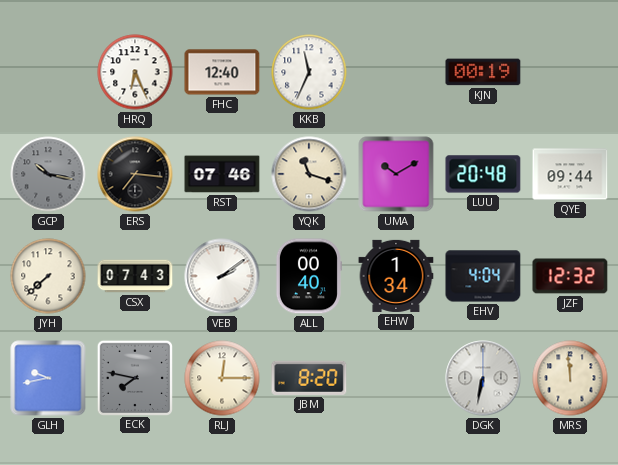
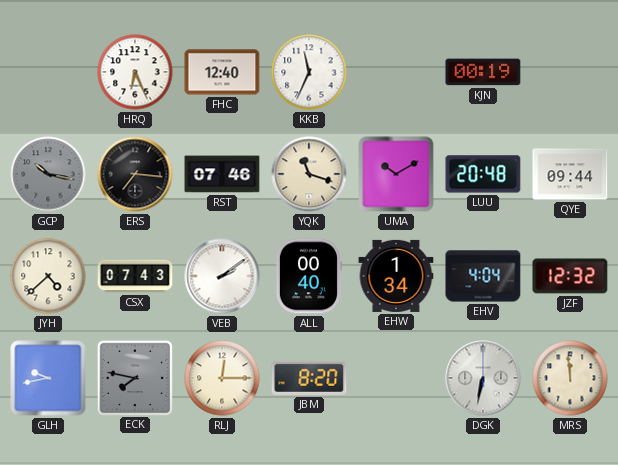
JYH: 7:38 -> 4:38 (48, 276)
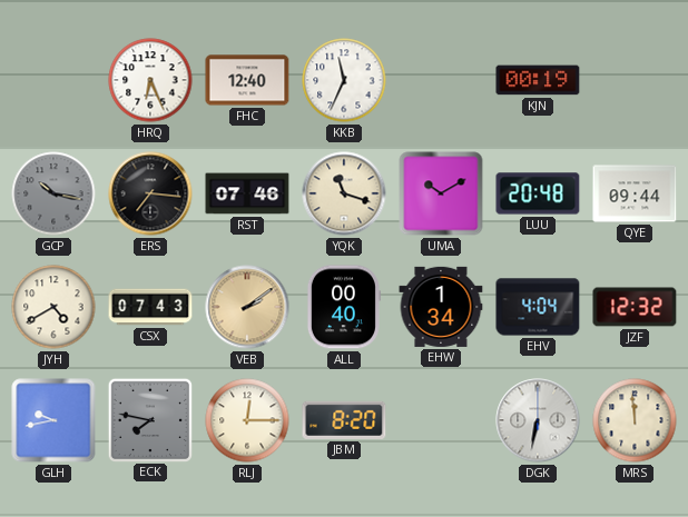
JYH: 4:38 -> 4:40 (53, 307)
VEB dial: white -> champagne (247, 307)
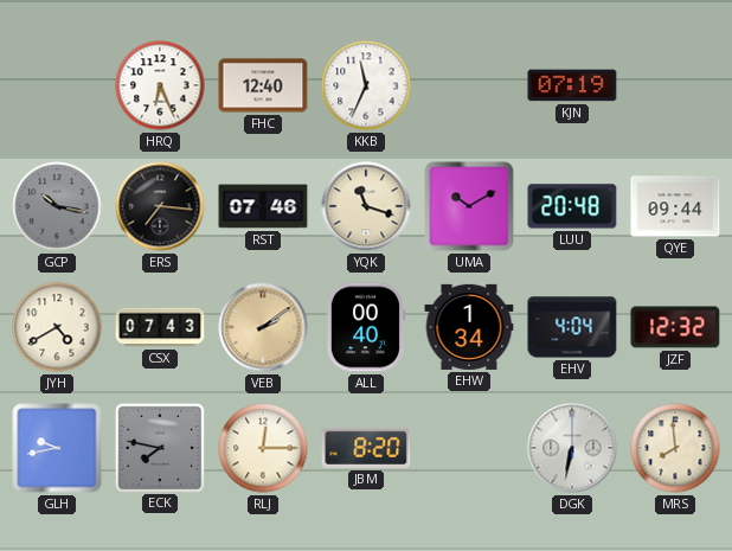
KJN: 00:19 -> 07:19 (572, 85)
MRS: 11:59 -> 7:59 (675, 448)
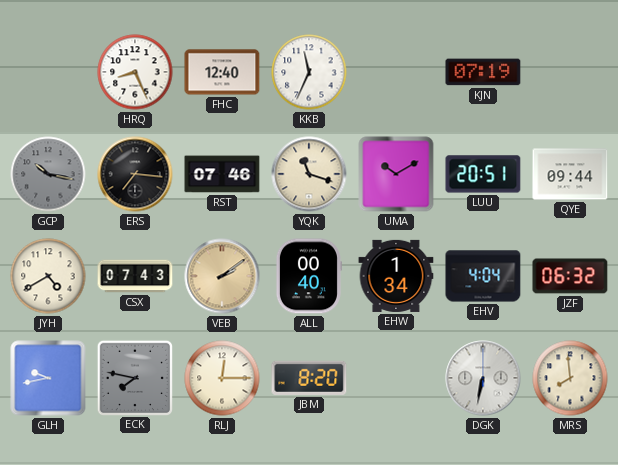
HRQ: 6:26 -> 8:26 (135, 72)
LUU: 20:48 -> 20:51 (483, 174)
JZF: 12:32 -> 06:32 (570, 276)
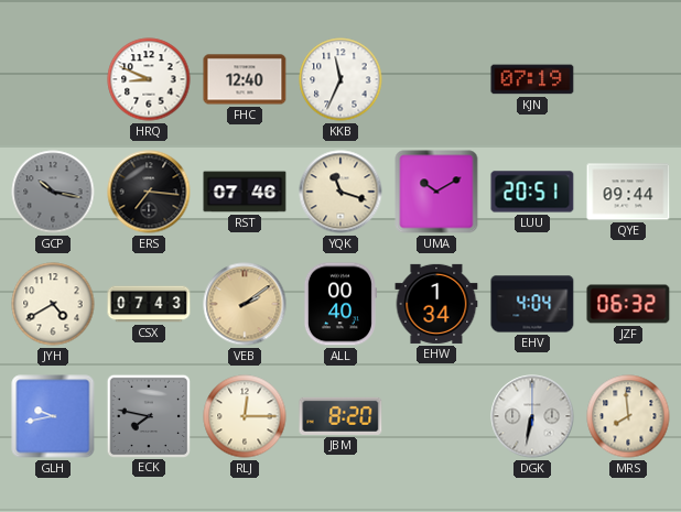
HRQ: 8:26 -> 8:49 (149, 79)
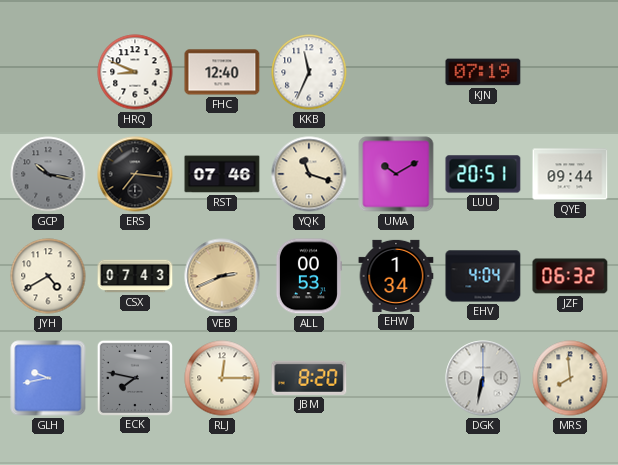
VEB: 2:09 -> 2:41 (222, 276)
ALL: 00:40 -> 00:53 (308, 276)
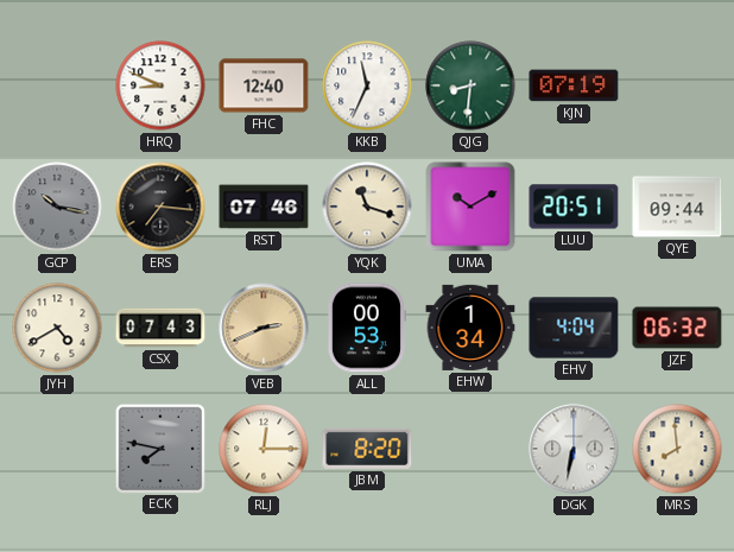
QJG: none -> 8:31 (470, 85)
GLH: 9:43 -> none (48, 378)
